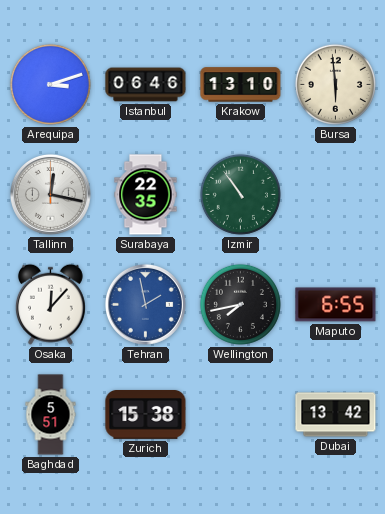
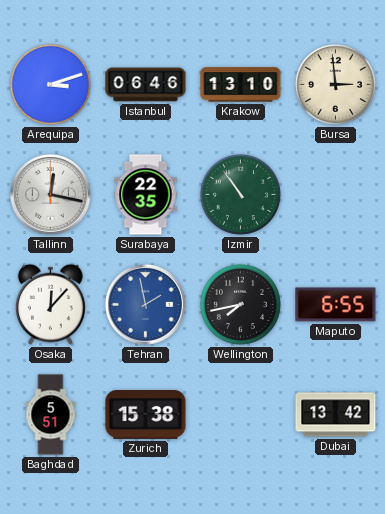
Bursa: 5:59 -> 2:59 (335, 84)
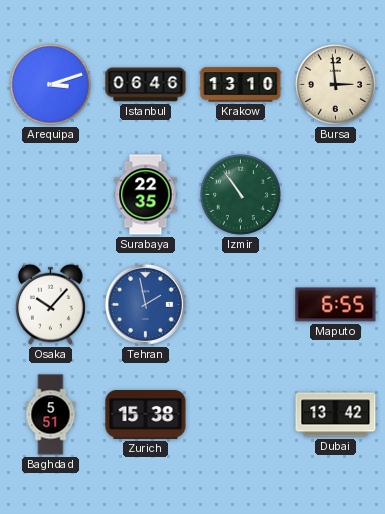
Tallinn: 12:17 -> none (50, 194)
Osaka: 12:07 -> 10:07 (50, 304)
Wellington: 7:43 -> none (240, 304)
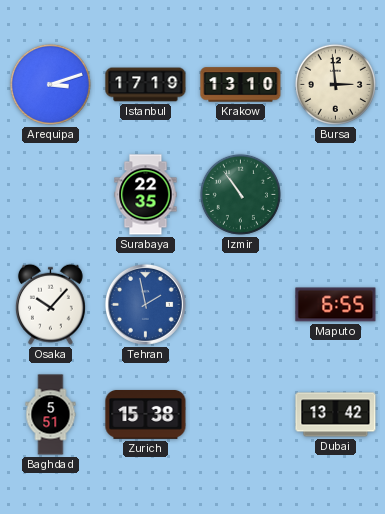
Istanbul: 06:46 -> 17:19 (146, 85)
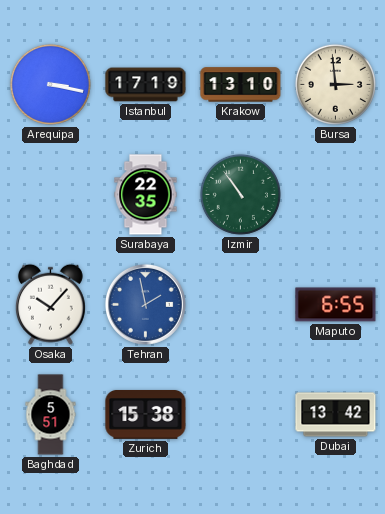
Arequipa: 3:12 -> 3:17 (50, 84)
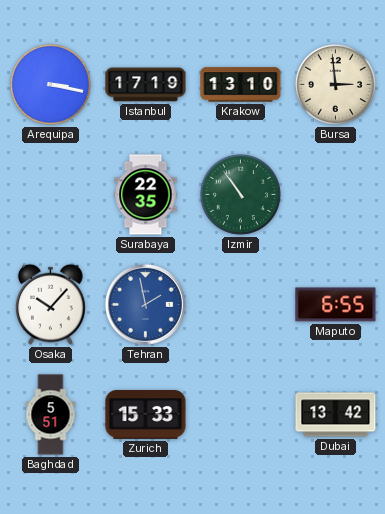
Zurich: 15:38 -> 15:33 (146, 415)
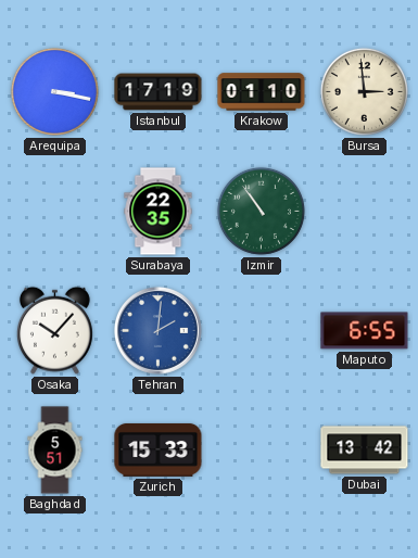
Krakow: 13:10 -> 01:10 (262, 92)
Tehran: 1:58 -> 2:01 (157, 330)
